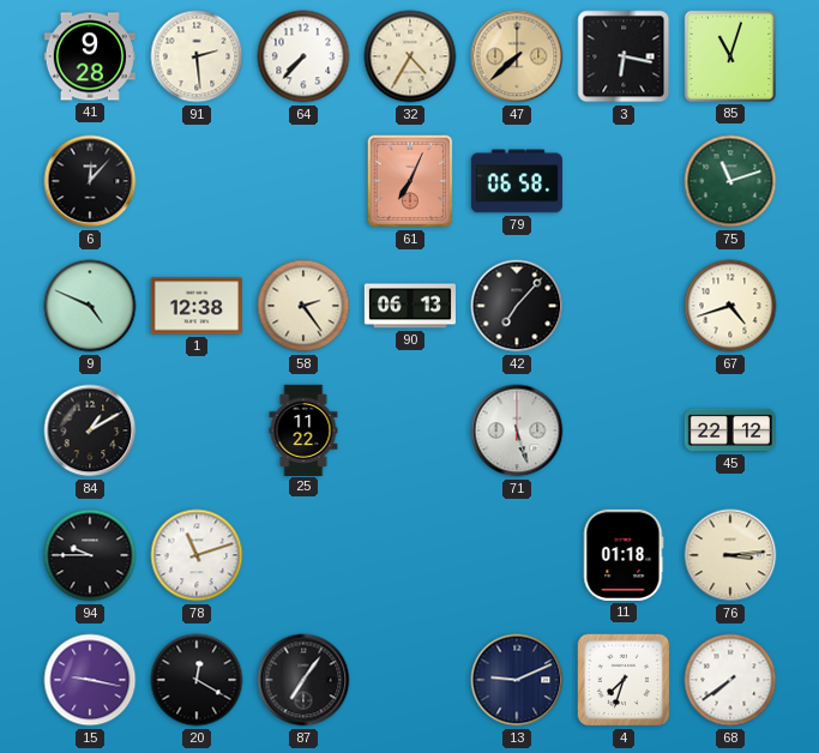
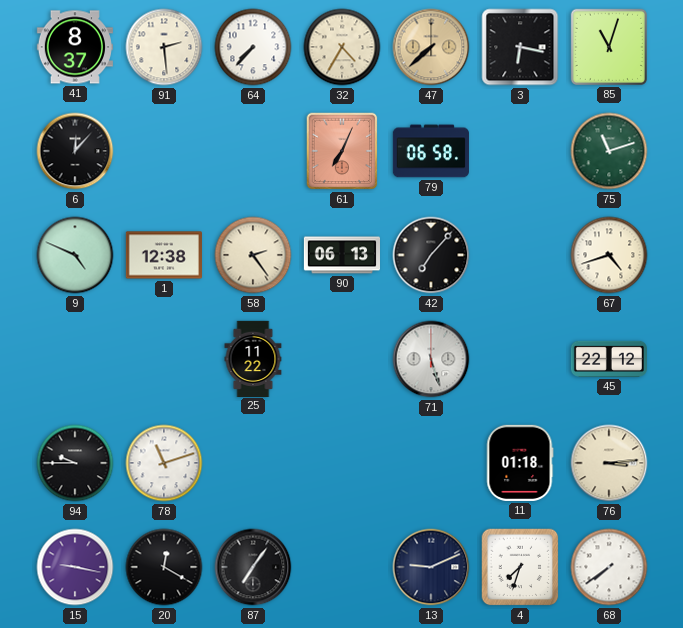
41: 9:28 -> 8:37 (75, 47)
84: 1:10 -> none (90, 430)
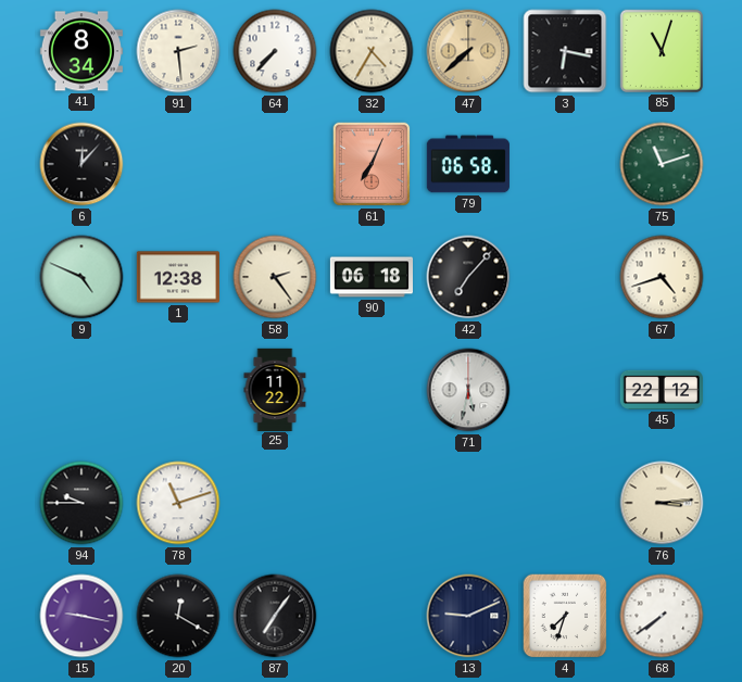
41: 8:37 -> 8:34 (81, 51)
90: 06:13 -> 06:18 (370, 277)
71: 5:27 -> 5:32 (468, 390)
11: 01:18 -> none (520, 463)
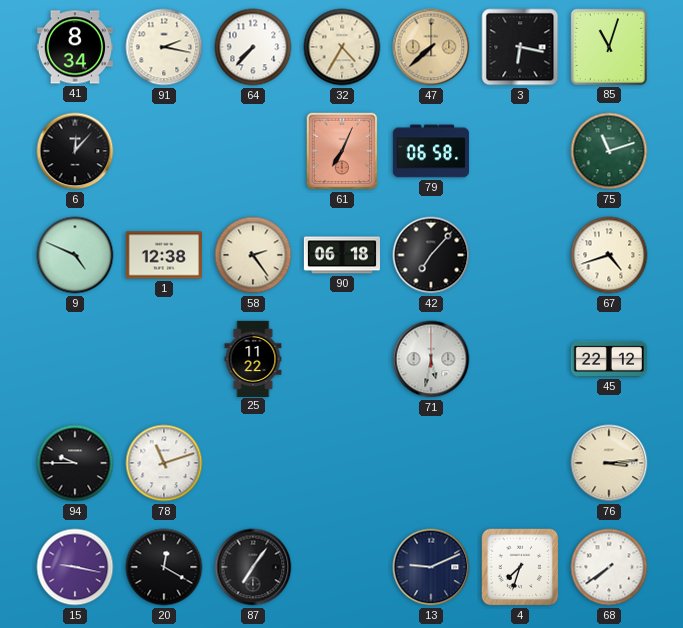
91: 2:29 -> 2:17 (164, 47)
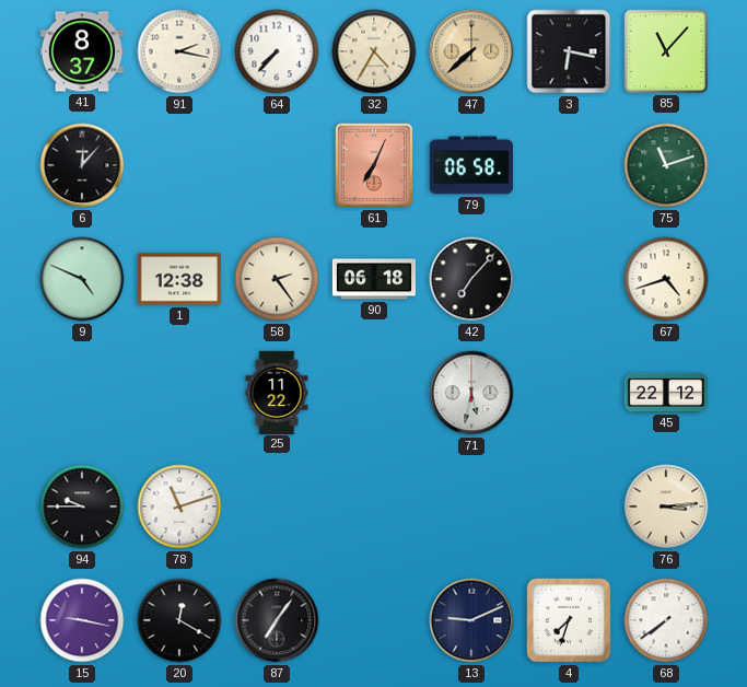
41: 8:34 -> 8:37 (82, 51)
85: 11:03 -> 11:07 (666, 51)
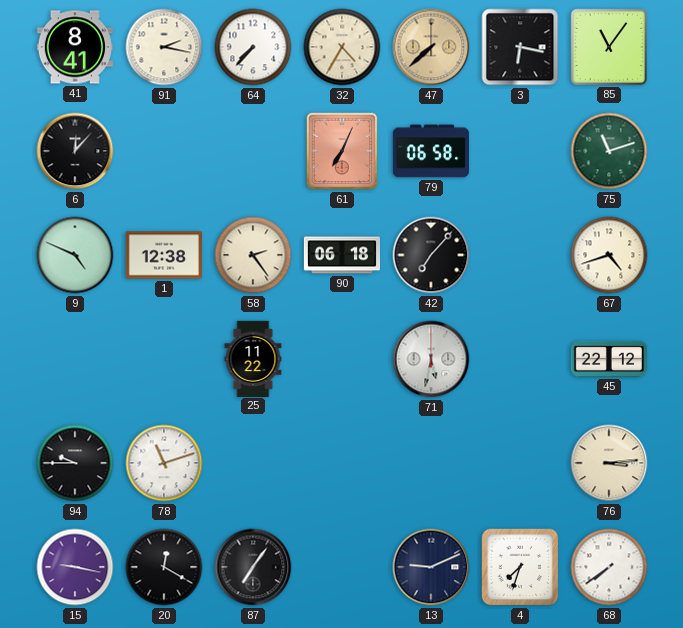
41: 8:37 -> 8:41 (75, 47)
85: 11:07 -> 11:06 (609, 47)
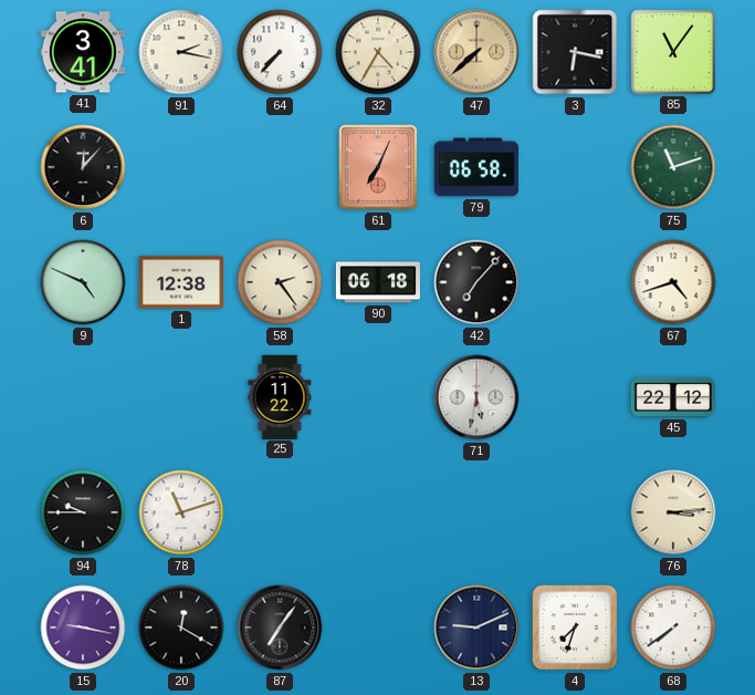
41: 8:41 -> 3:41 (83, 52)
